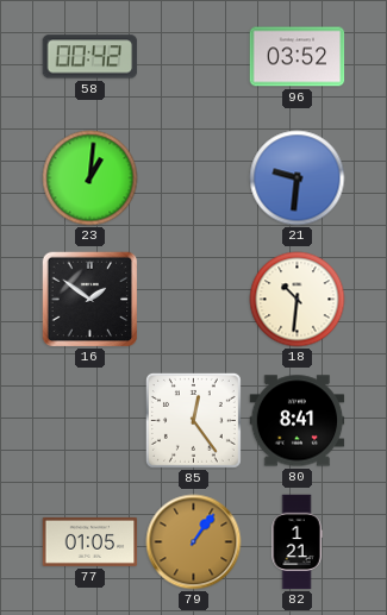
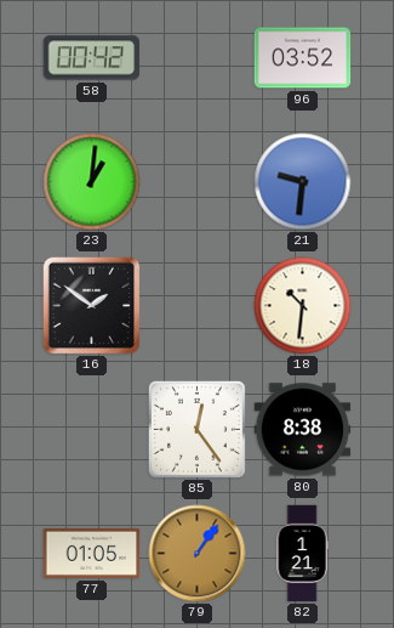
80: 8:41 -> 8:38 (303, 430)
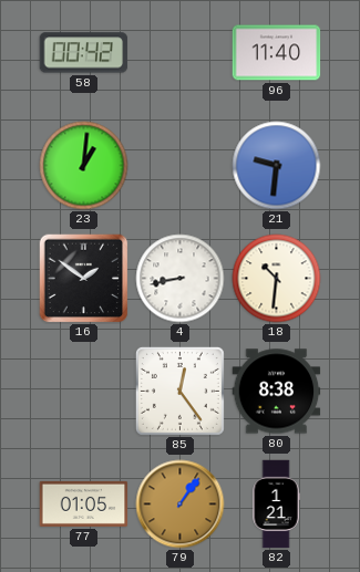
96: 03:52 -> 11:40 (277, 53)
4: none -> 8:43 (181, 279)
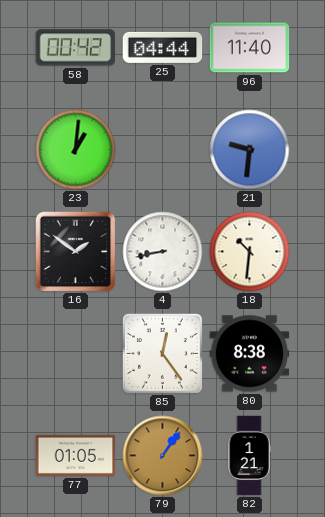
25: none -> 04:44 (163, 47)
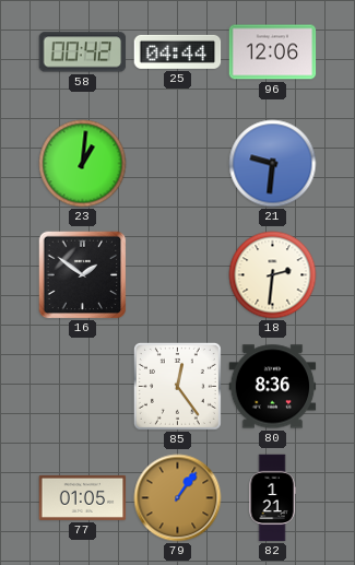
96: 11:40 -> 12:06 (273, 52)
4: 8:43 -> none (163, 252)
18: 10:31 -> 2:31 (273, 275)
80: 8:38 -> 8:36 (273, 387)
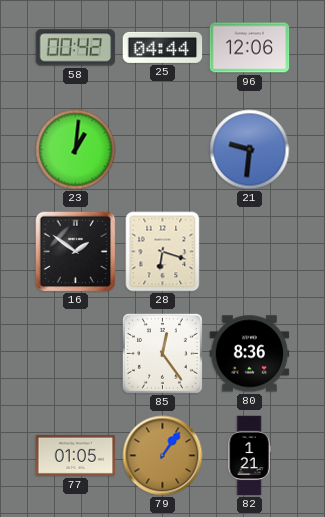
28: none -> 6:18 (163, 252)
18: 2:31 -> none (273, 275)
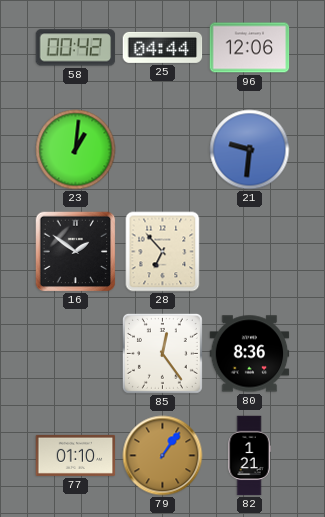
28: 6:18 -> 6:53 (163, 252)
77: 01:05 -> 01:10 (76, 455)
